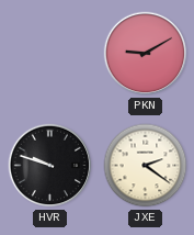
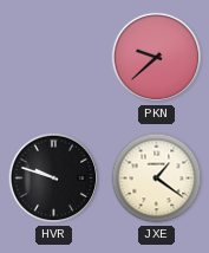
PKN: 9:10 -> 9:38 (157, 58)
JXE: 2:21 -> 1:21 (157, 179)
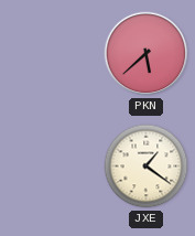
PKN: 9:38 -> 5:38 (147, 54)
HVR: 9:48 -> none (54, 179)
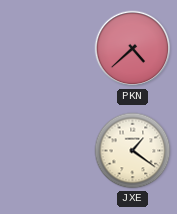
PKN: 5:38 -> 4:38 (133, 49)
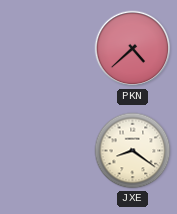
JXE: 1:21 -> 8:21 (133, 151)
